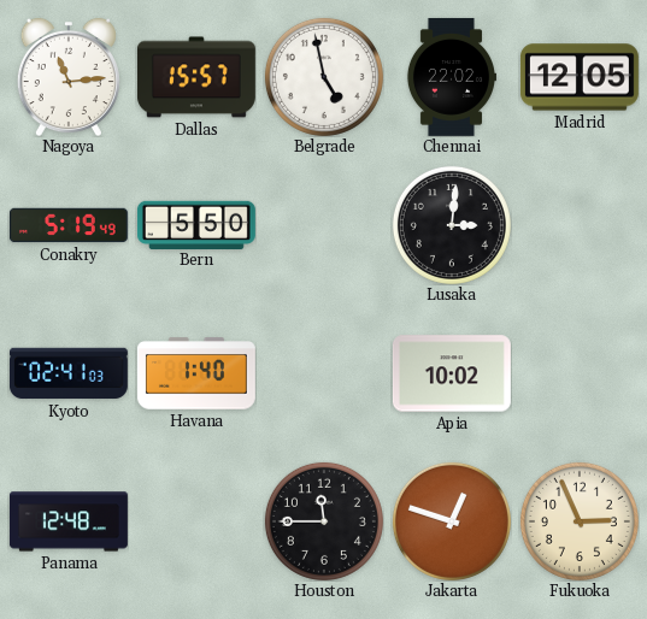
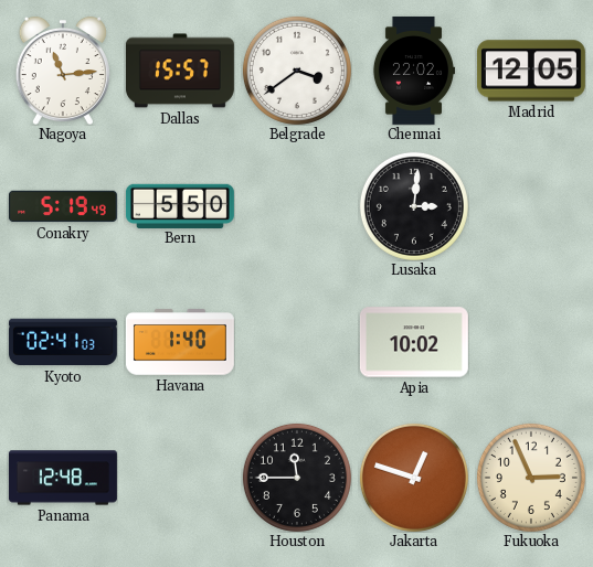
Belgrade: 4:58 -> 3:39 (297, 71)
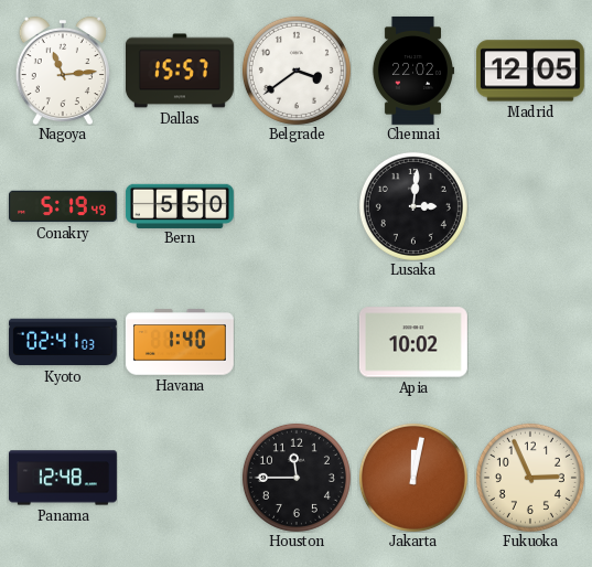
Jakarta: 12:48 -> 12:02 (413, 478)
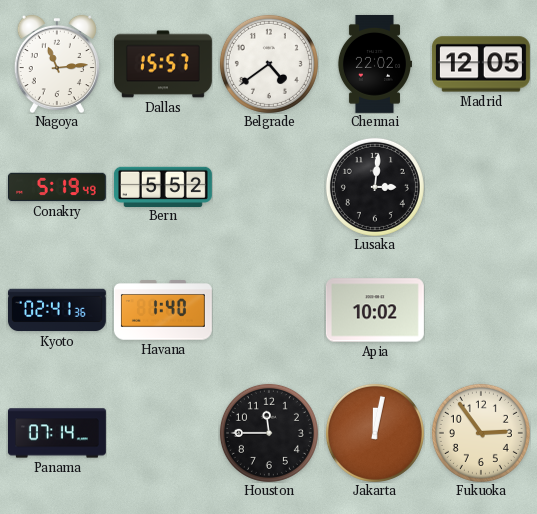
Belgrade: 3:39 -> 4:39 (269, 64)
Bern: 5:50 -> 5:52 (163, 186)
Kyoto: 02:41:03 -> 02:41:36 (57, 310)
Panama: 12:48 -> 07:14 (57, 433)
Fukuoka: 2:56 -> 2:54 (481, 433)
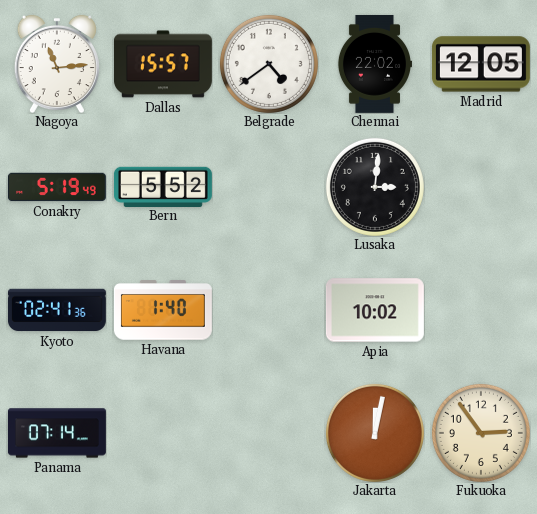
Houston: 11:45 -> none (269, 433)
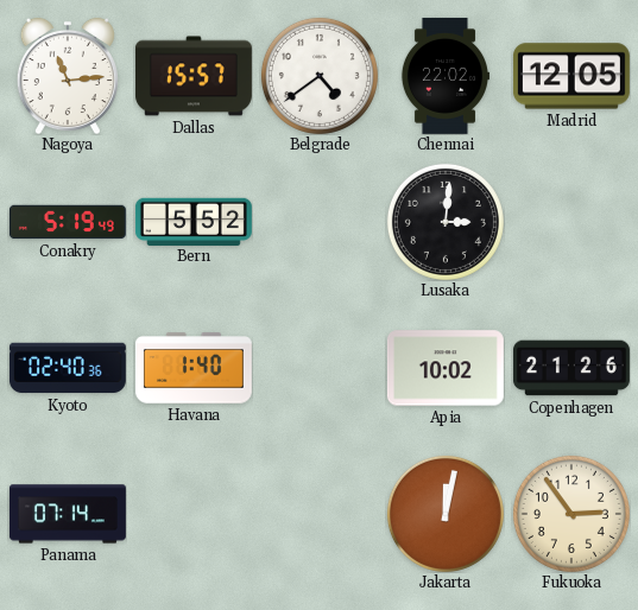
Kyoto: 02:41 -> 02:40 (68, 368)
Copenhagen: none -> 21:26 (571, 368)
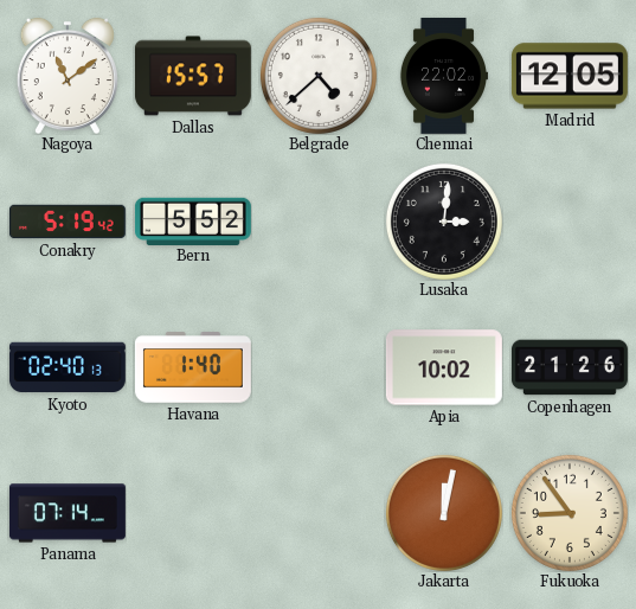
Nagoya: 11:14 -> 11:09 (68, 76)
Belgrade: 4:39 -> 4:38 (319, 76)
Conakry: 5:19:49 -> 5:19:42 (68, 222)
Kyoto: 02:40:36 -> 02:40:13 (68, 367)
Fukuoka: 2:54 -> 8:54 (570, 513)
